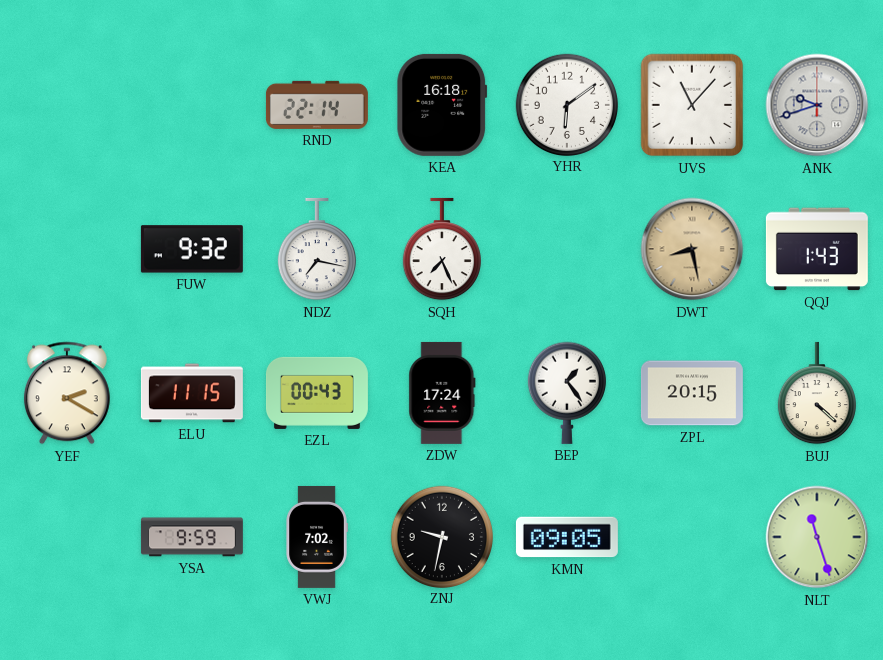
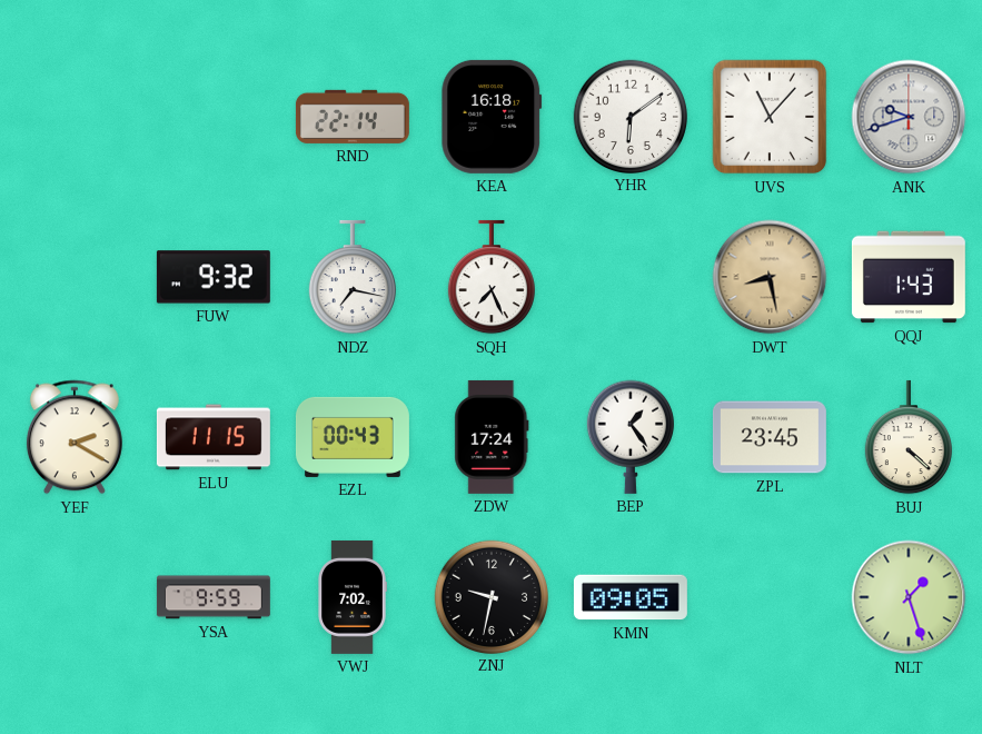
ZPL: 20:15 -> 23:45 (770, 437)
NLT: 11:27 -> 1:27 (909, 597)
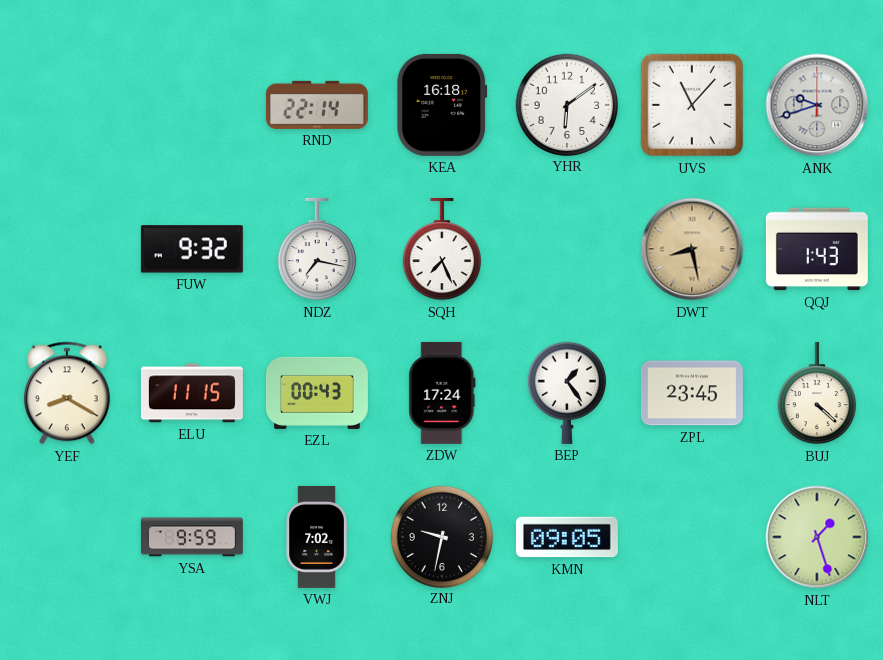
YEF: 2:20 -> 8:20 (67, 393)
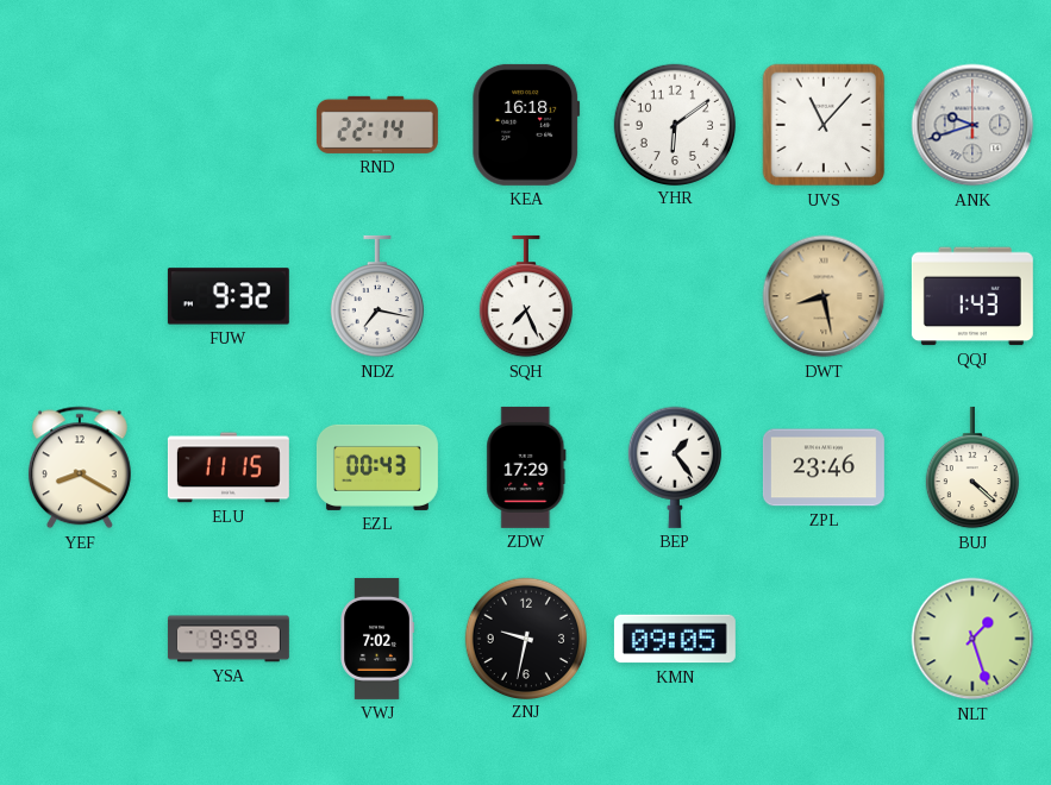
ZDW: 17:24 -> 17:29 (526, 467)
ZPL: 23:45 -> 23:46 (824, 467)
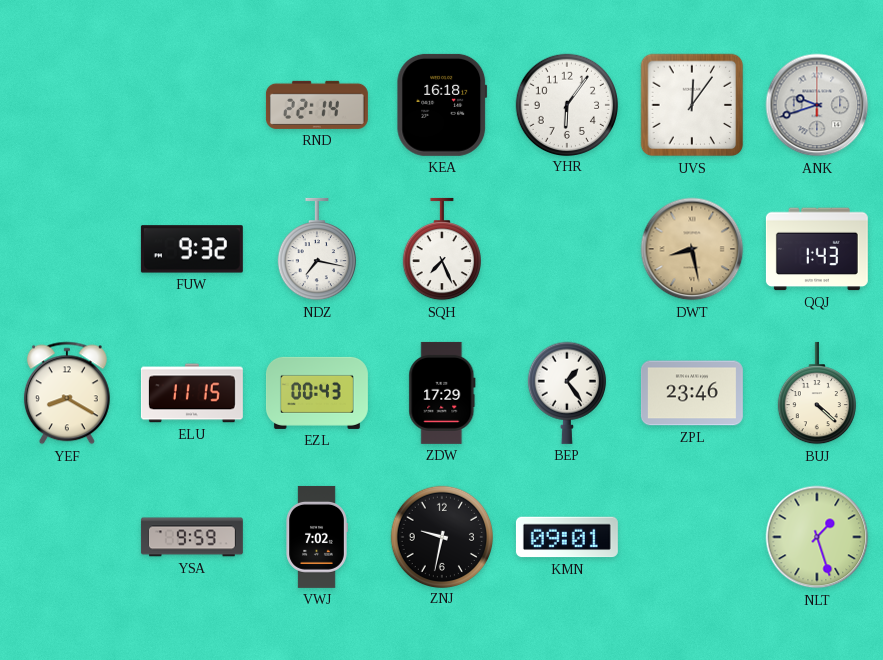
YHR: 6:09 -> 6:06 (566, 104)
UVS: 11:07 -> 12:06 (692, 105)
KMN: 09:05 -> 09:01 (567, 537)
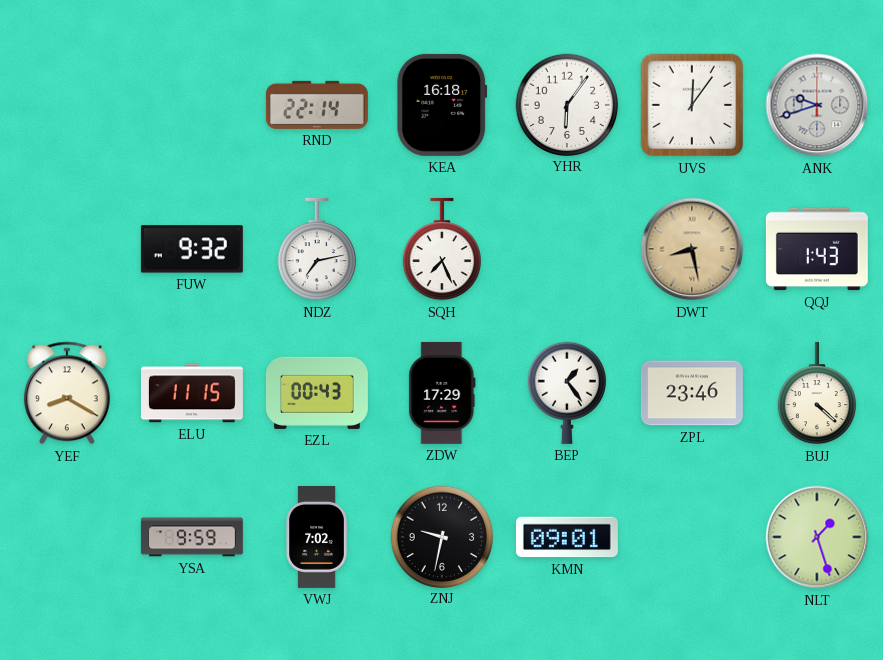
NDZ: 7:17 -> 7:13 (316, 249)
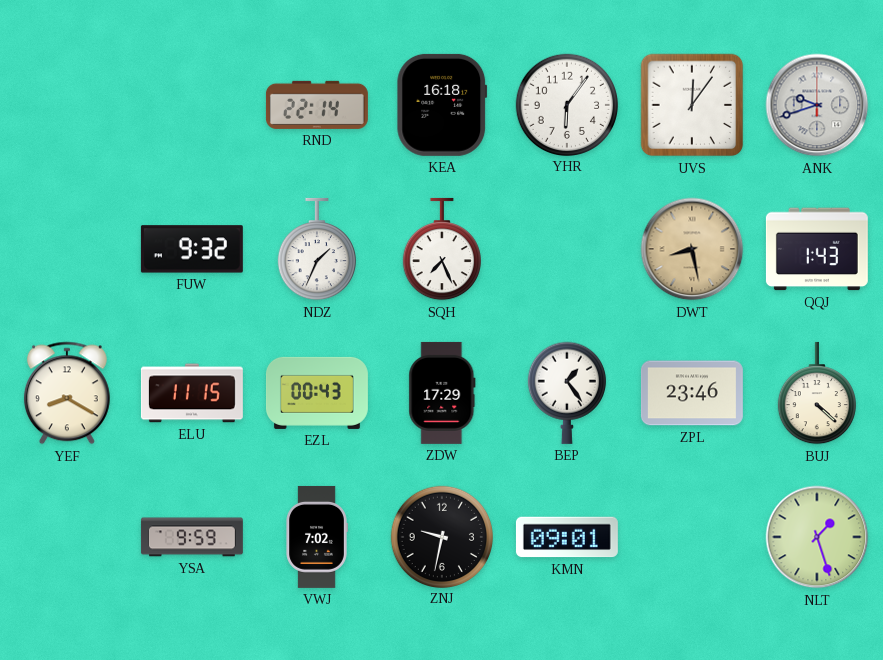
NDZ: 7:13 -> 1:34 (316, 249)
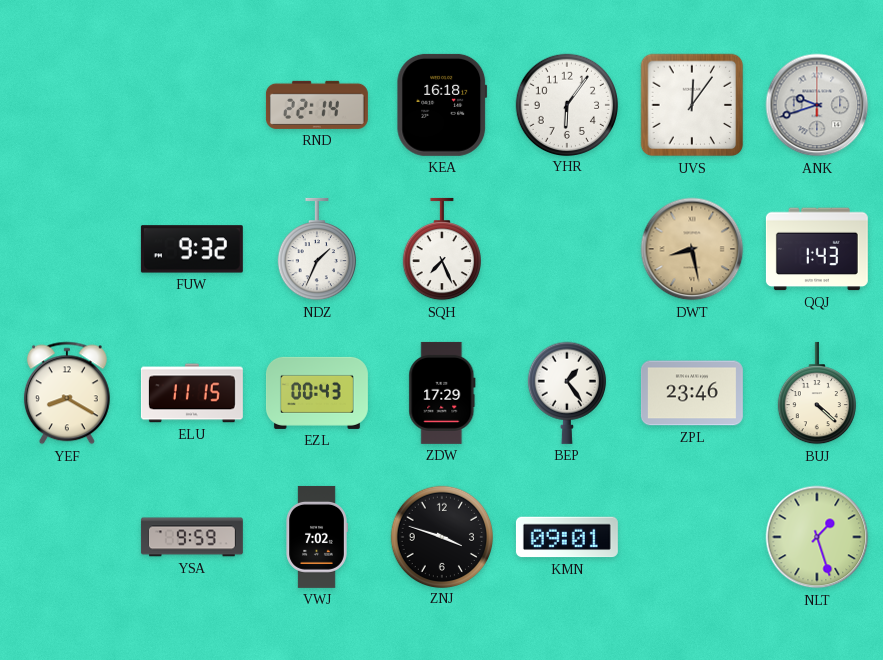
ZNJ: 9:32 -> 3:48 (441, 536)
